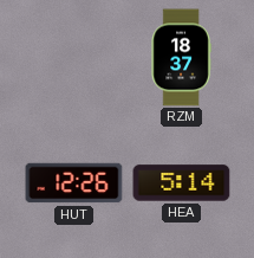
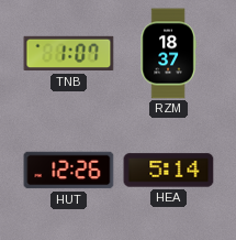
TNB: none -> 1:07 (69, 54)
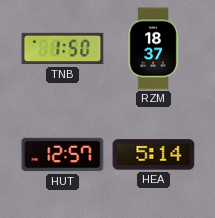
TNB: 1:07 -> 1:50 (63, 49)
HUT: 12:26 -> 12:57 (63, 155)
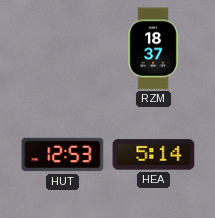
TNB: 1:50 -> none (63, 49)
HUT: 12:57 -> 12:53 (63, 155)
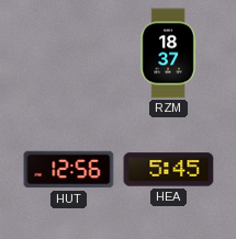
HUT: 12:53 -> 12:56 (69, 170)
HEA: 5:14 -> 5:45 (169, 170)
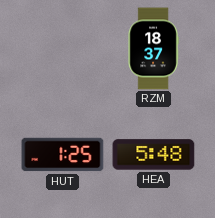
HUT: 12:56 -> 1:25 (63, 155)
HEA: 5:45 -> 5:48 (154, 155)
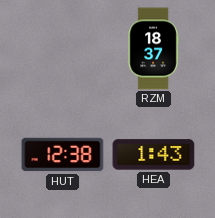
HUT: 1:25 -> 12:38 (63, 155)
HEA: 5:48 -> 1:43 (154, 155)
